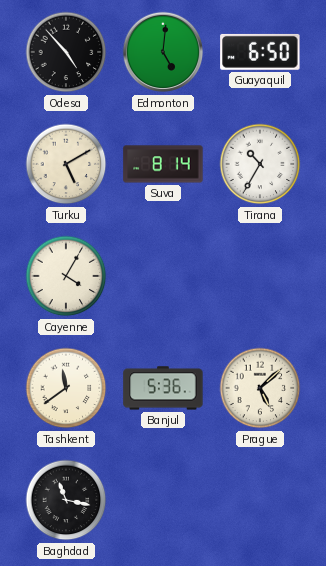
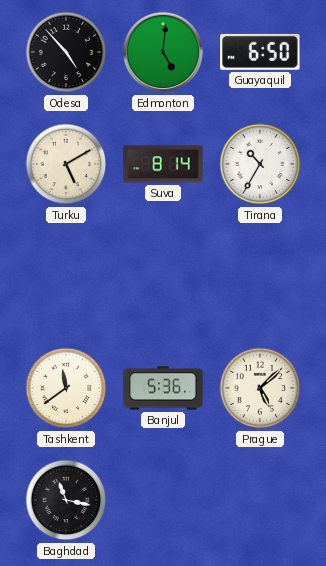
Cayenne: 4:05 -> none (66, 276)
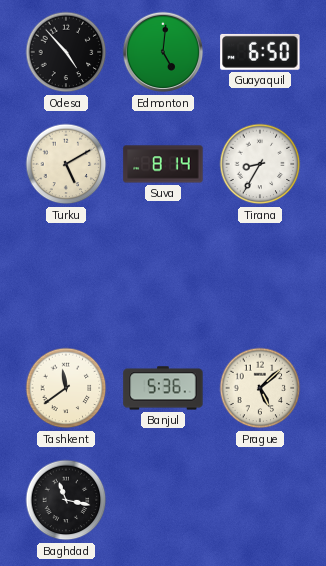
Tirana: 10:35 -> 8:35 (260, 164)
